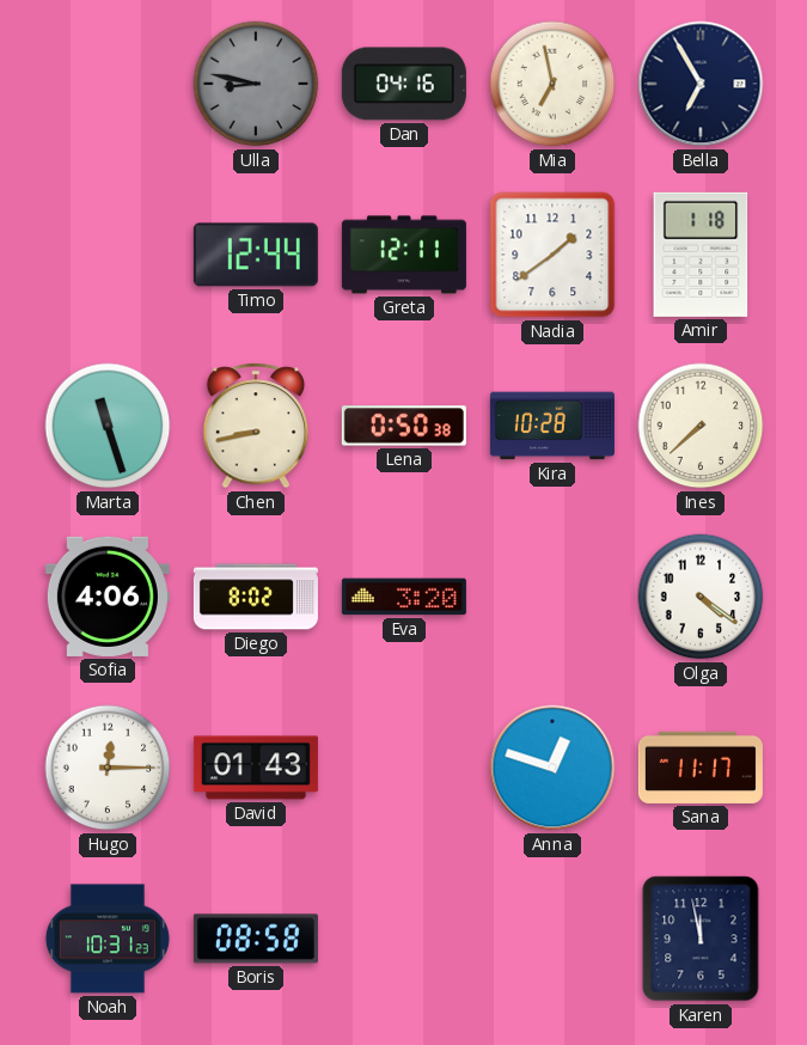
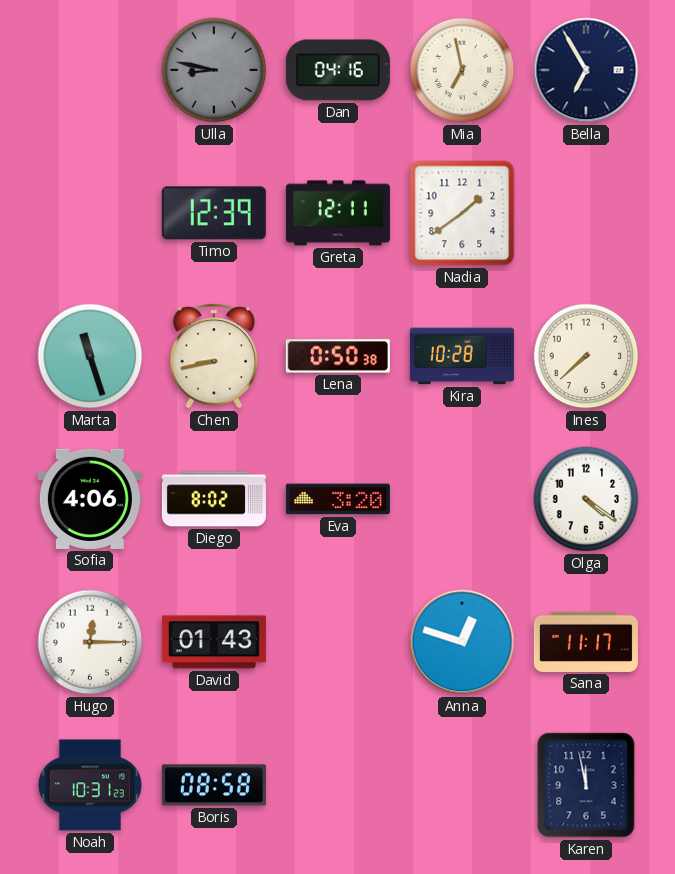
Timo: 12:44 -> 12:39 (214, 213)
Amir: 1:18 -> none (701, 255)
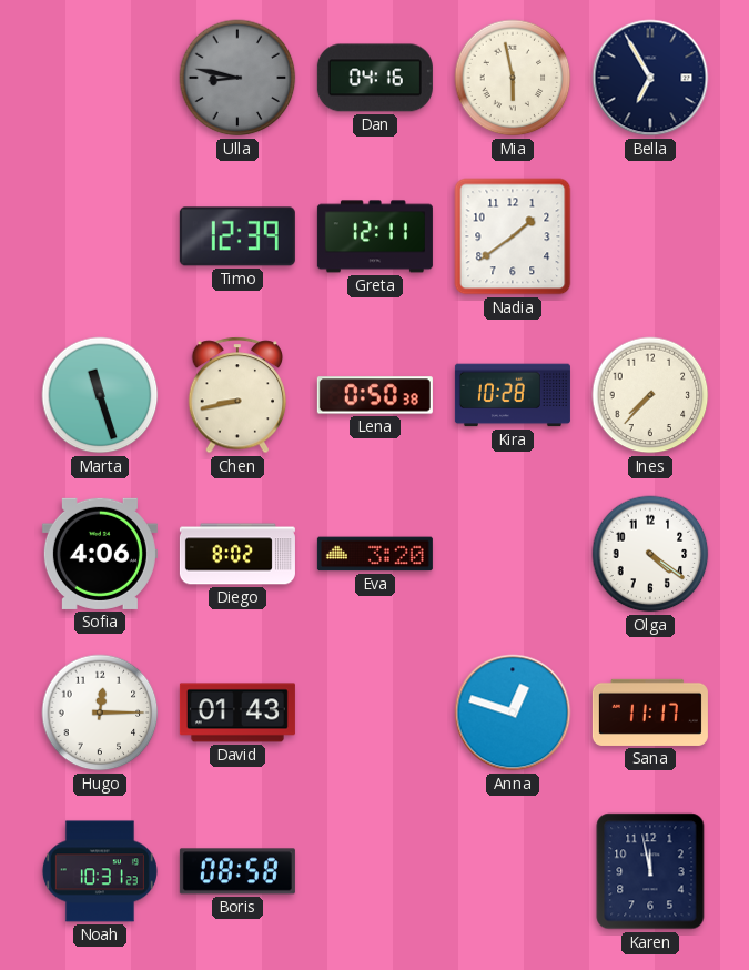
Mia: 6:58 -> 5:58 (513, 78)
Ines: 7:38 -> 7:37 (650, 395)
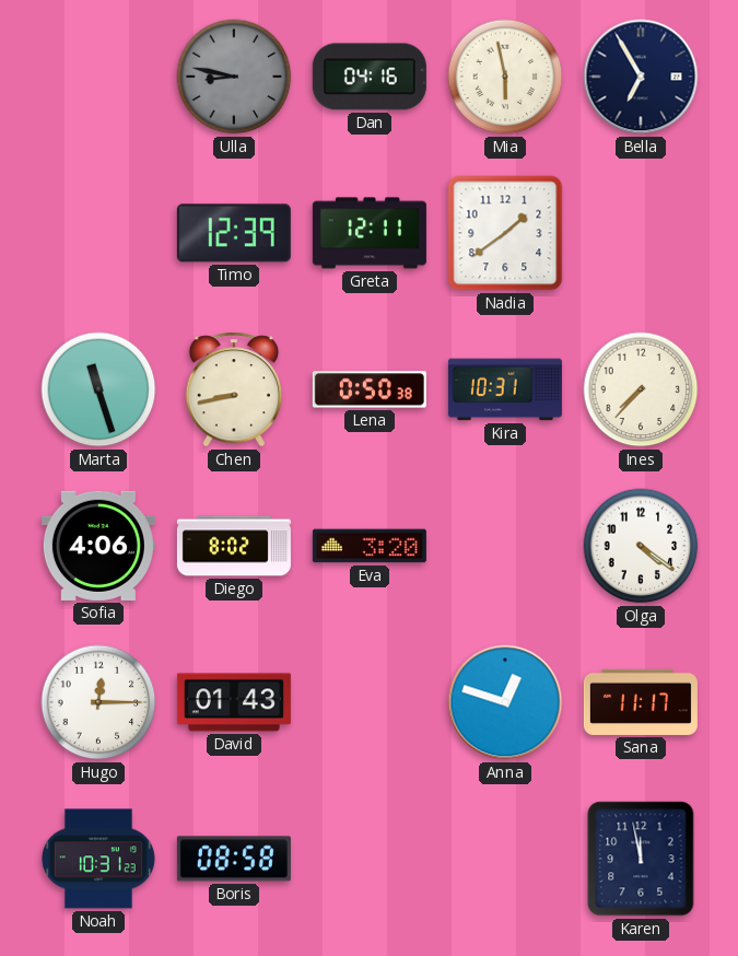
Kira: 10:28 -> 10:31 (505, 389)
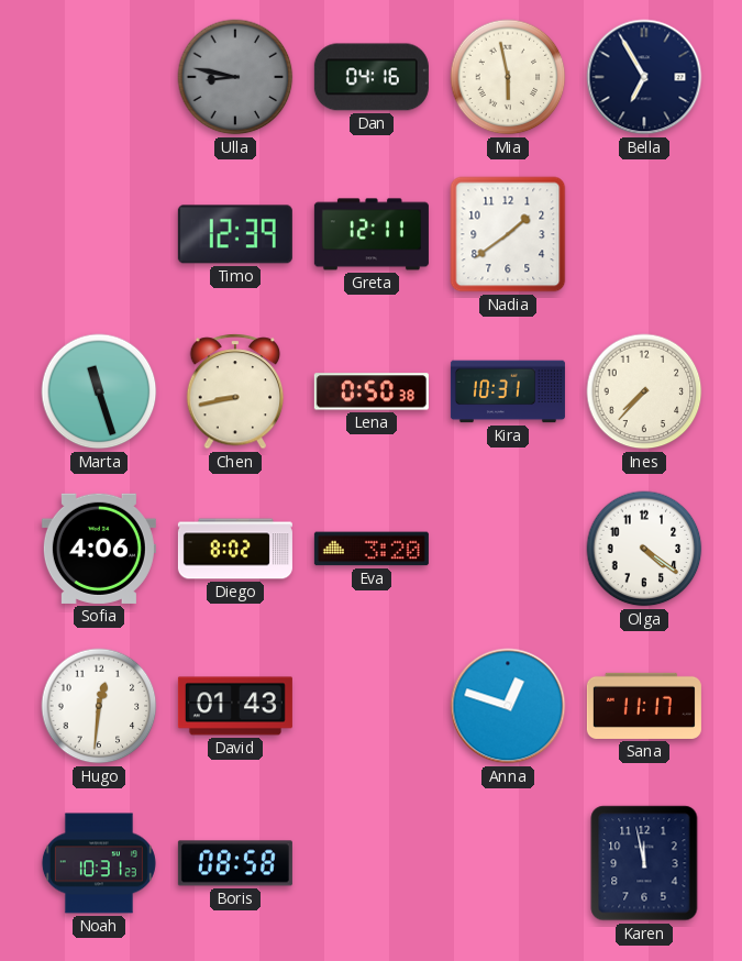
Hugo: 12:15 -> 12:31 (99, 706)
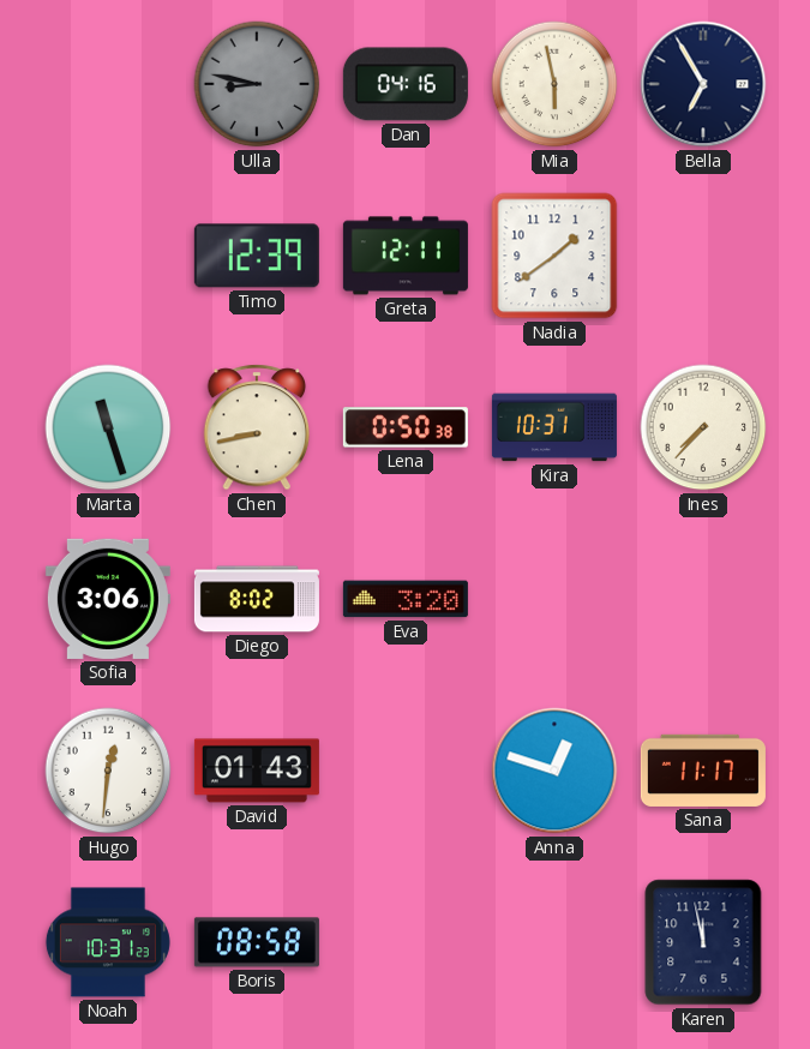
Sofia: 4:06 -> 3:06 (108, 599)
Olga: 4:21 -> none (644, 549)
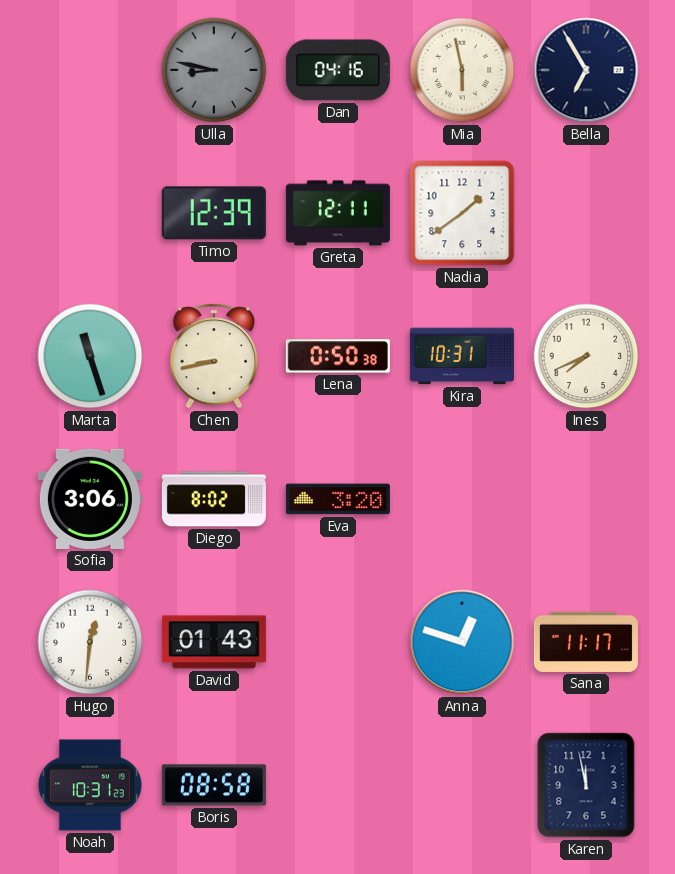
Ines: 7:37 -> 7:41 (586, 356)
